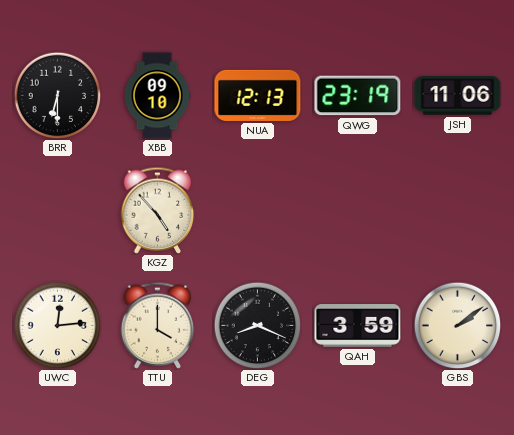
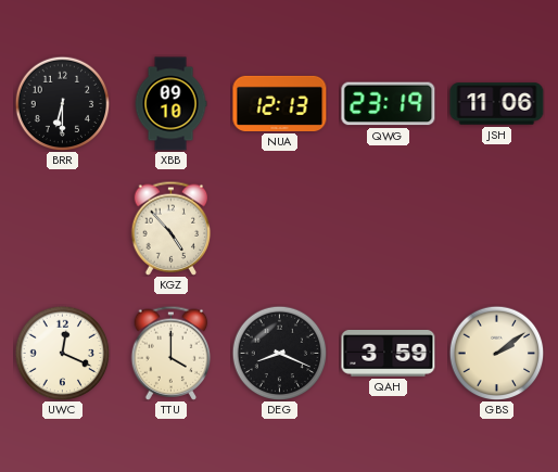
UWC: 12:14 -> 12:19 (62, 353)
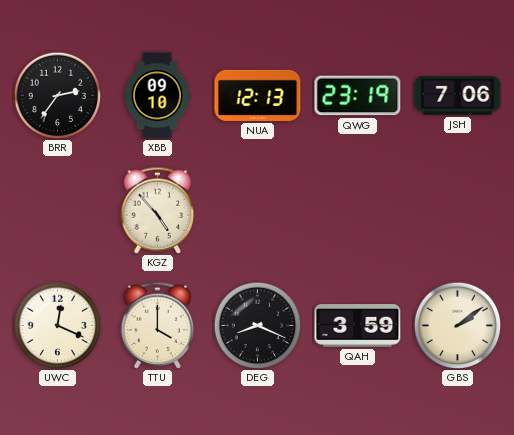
BRR: 6:30 -> 2:36 (57, 95)
JSH: 11:06 -> 7:06 (458, 96)
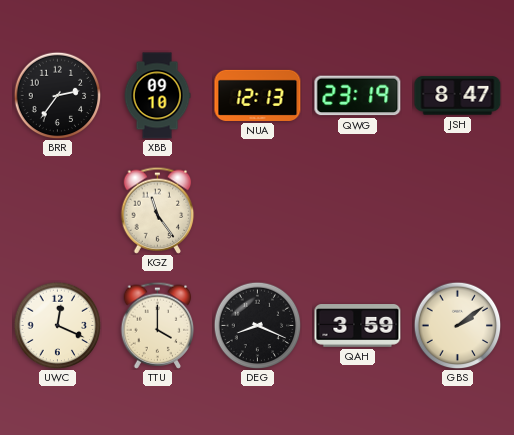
JSH: 7:06 -> 8:47 (458, 96)
KGZ: 4:53 -> 11:24 (158, 210)
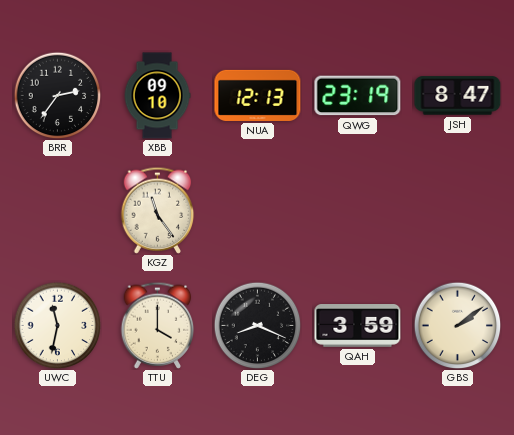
UWC: 12:19 -> 11:32 (57, 325)
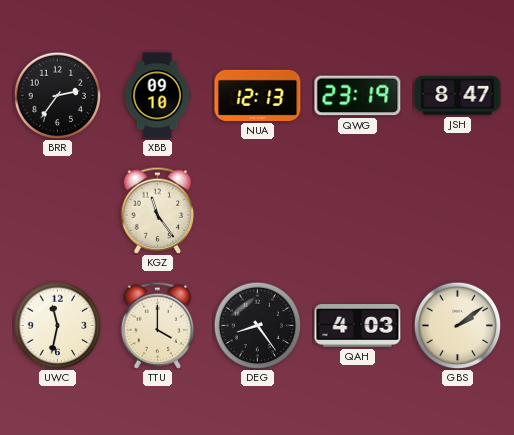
DEG: 8:19 -> 8:24 (257, 325)
QAH: 3:59 -> 4:03 (358, 326)
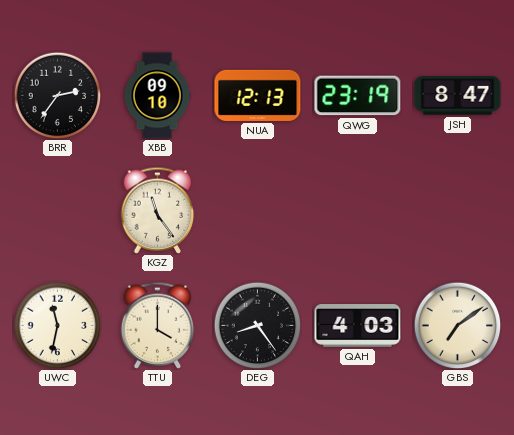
GBS: 2:09 -> 7:09 (457, 325)
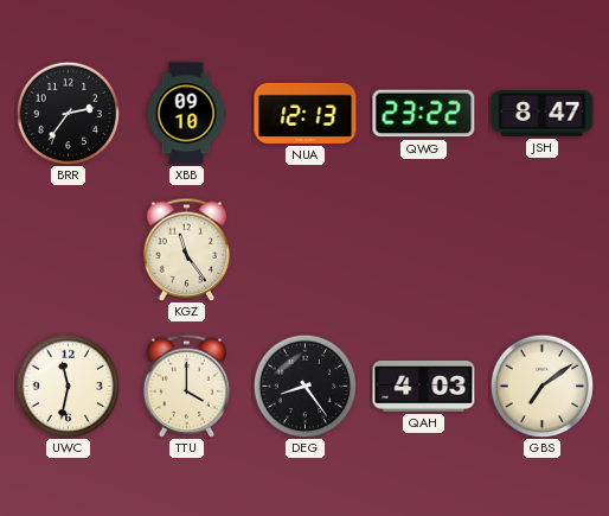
QWG: 23:19 -> 23:22 (424, 114)
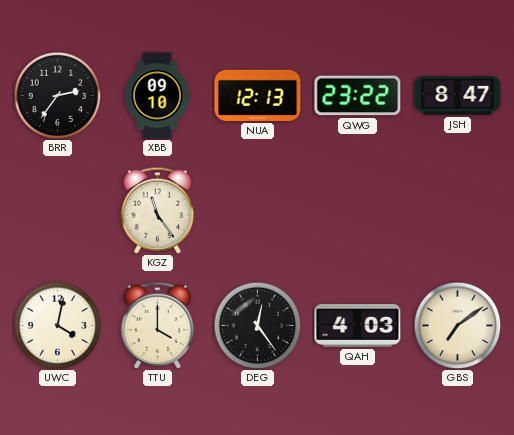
UWC: 11:32 -> 4:02 (57, 325)
DEG: 8:24 -> 12:24 (257, 325)
